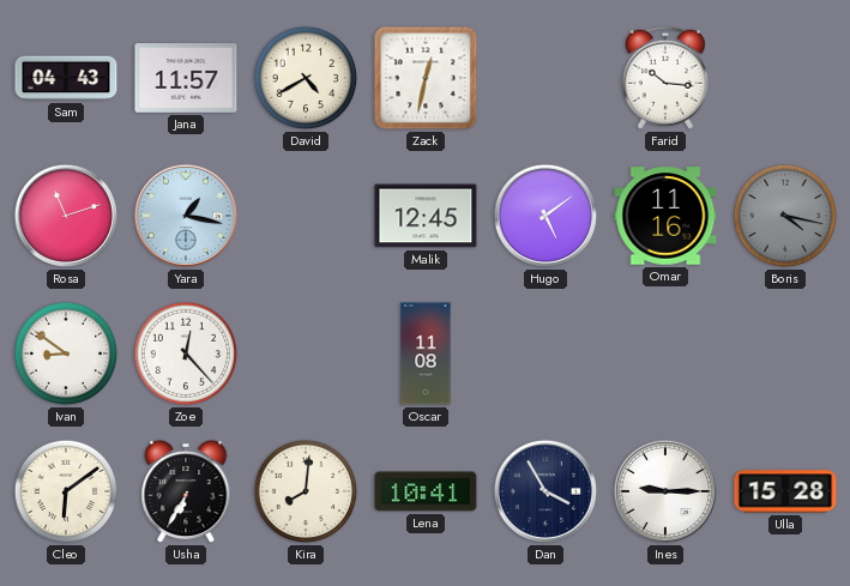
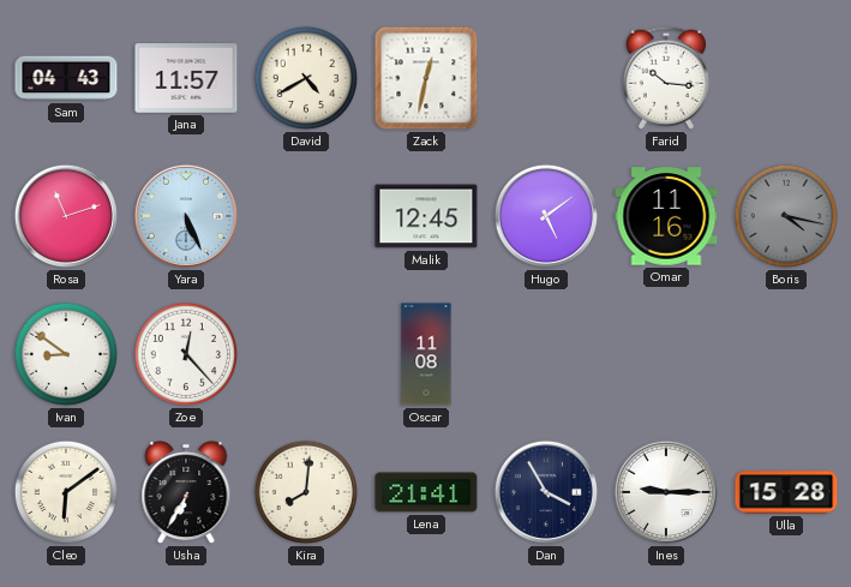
Yara: 1:17 -> 5:26 (186, 216)
Lena: 10:41 -> 21:41 (426, 492)
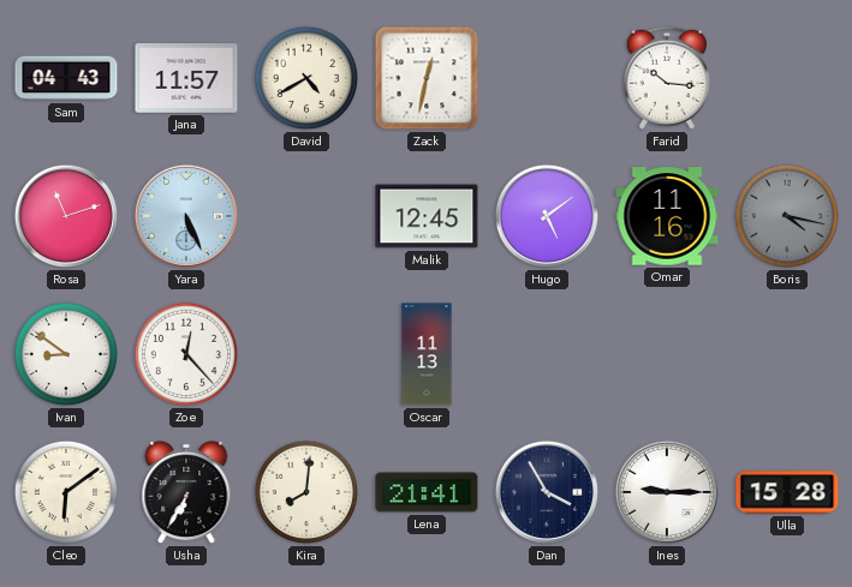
Oscar: 11:08 -> 11:13 (427, 354)
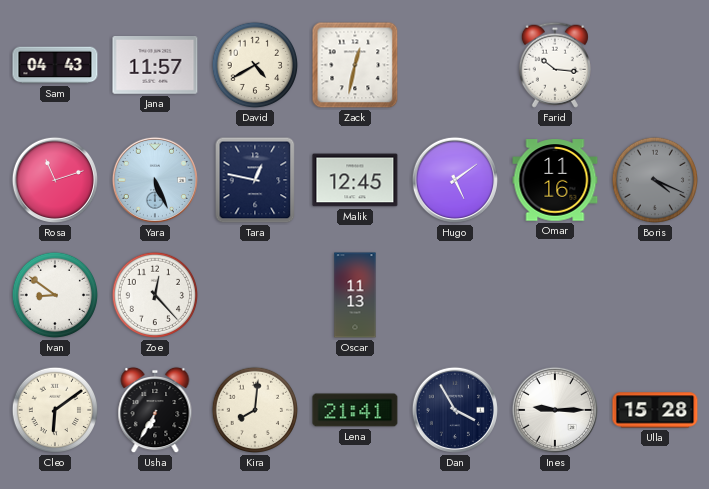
Tara: none -> 12:47 (255, 180)
Boris: 4:17 -> 4:19 (655, 180)
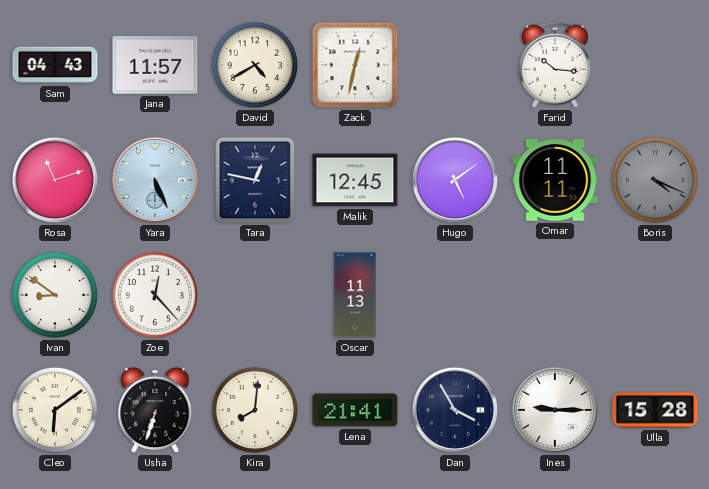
Omar: 11:16 -> 11:11 (555, 180)
Usha: 6:35 -> 6:33 (155, 410)
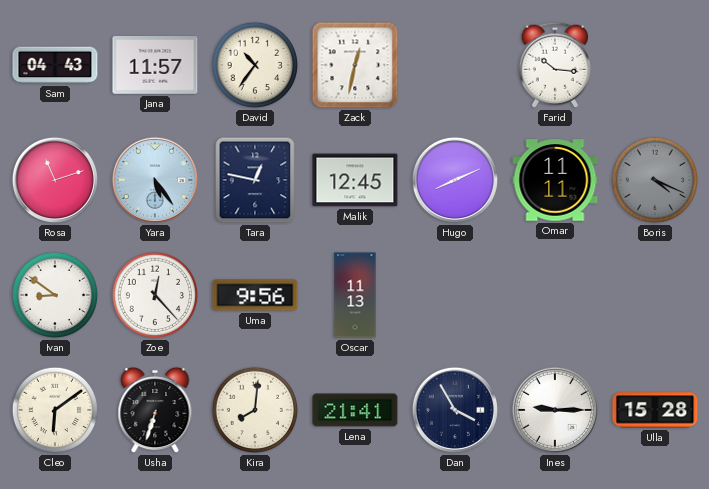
David: 4:40 -> 10:36 (255, 65)
Yara: 5:26 -> 5:24 (155, 180)
Hugo: 5:09 -> 8:11 (455, 180)
Uma: none -> 9:56 (255, 295)
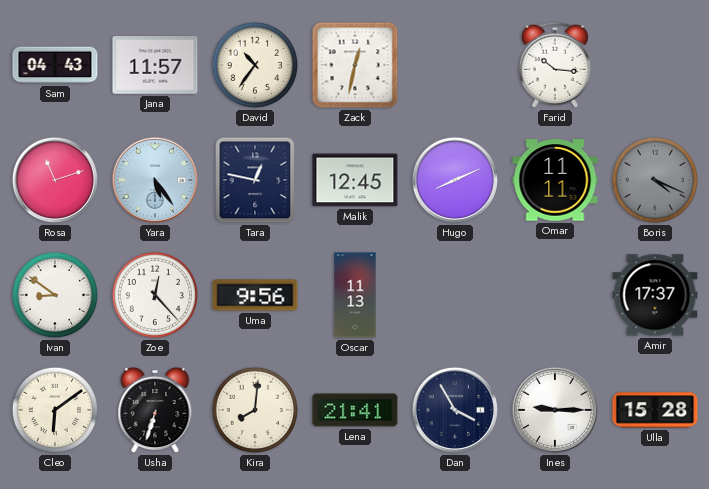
Amir: none -> 17:37 (655, 295)
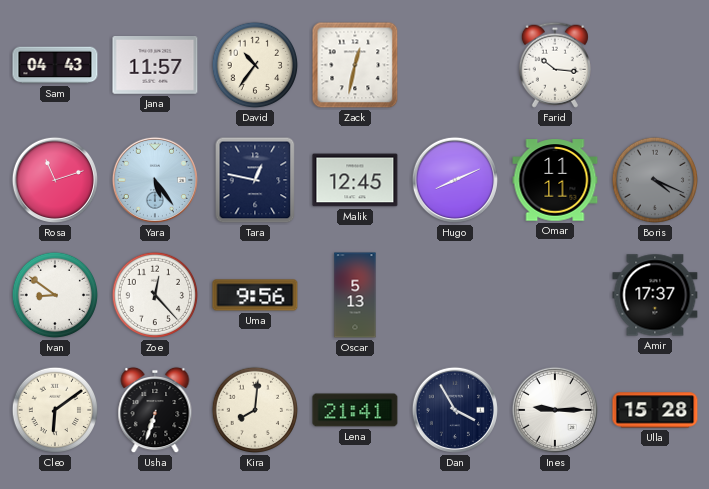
Oscar: 11:13 -> 5:13 (355, 295)
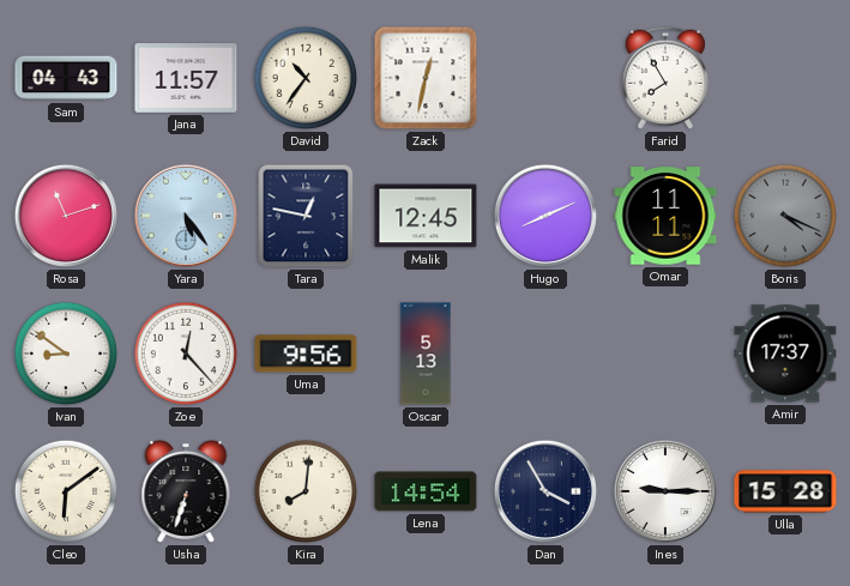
Farid: 10:16 -> 7:55 (665, 78)
Lena: 21:41 -> 14:54 (426, 491)
